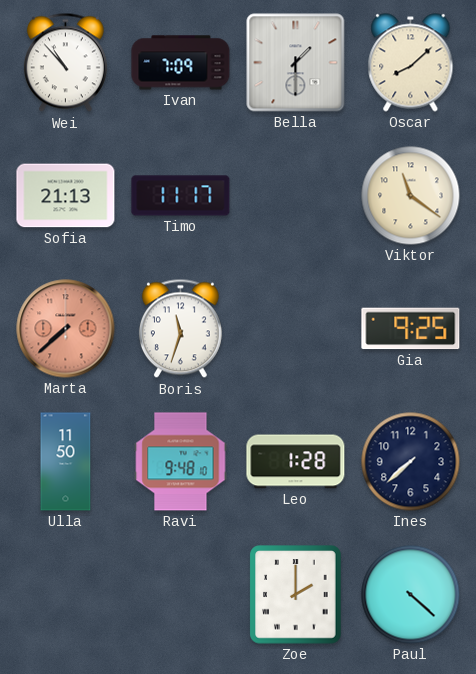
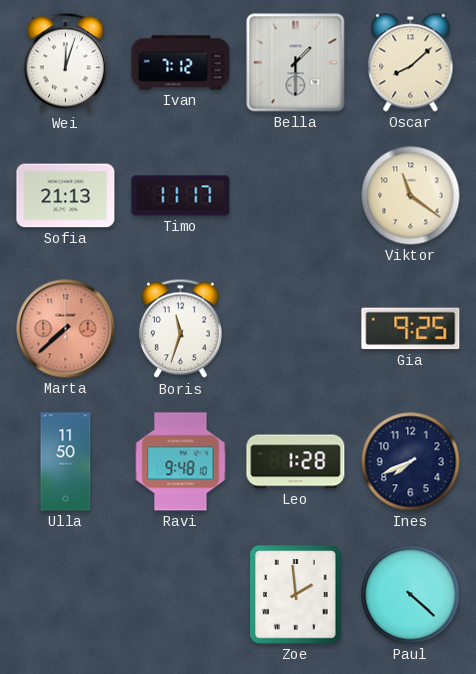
Wei: 10:53 -> 12:03 (65, 63)
Ivan: 7:09 -> 7:12 (181, 63)
Ines: 7:38 -> 7:41 (411, 462)
Zoe: 2:00 -> 1:59 (296, 595)
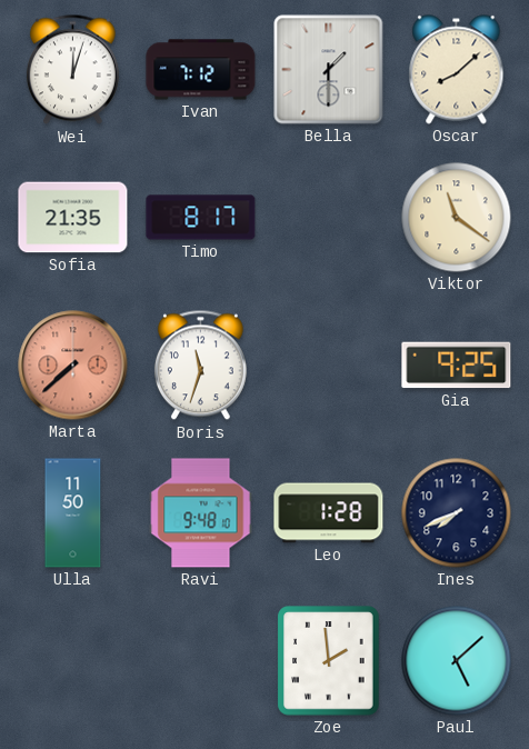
Sofia: 21:13 -> 21:35 (73, 218)
Timo: 11:17 -> 8:17 (201, 218)
Paul: 4:22 -> 5:08 (457, 661)
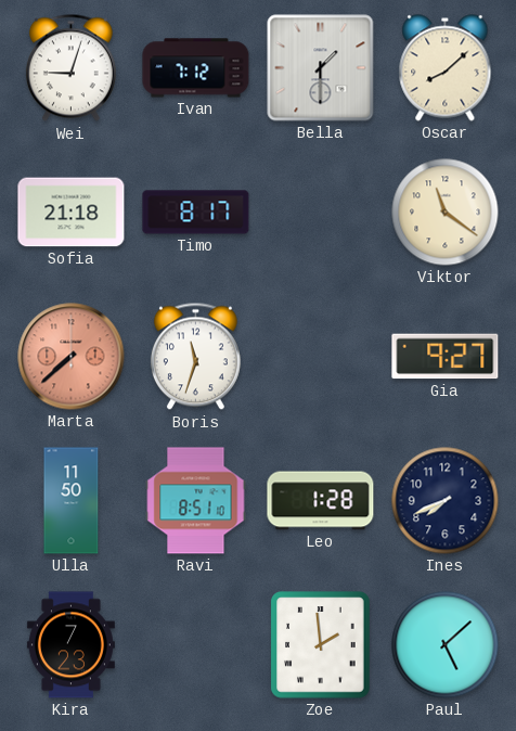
Wei: 12:03 -> 9:03 (70, 68)
Sofia: 21:35 -> 21:18 (72, 213)
Gia: 9:25 -> 9:27 (446, 357)
Ravi: 9:48 -> 8:51 (196, 501)
Kira: none -> 7:23 (70, 645)
